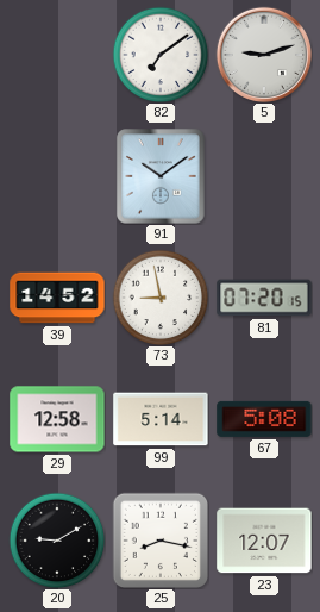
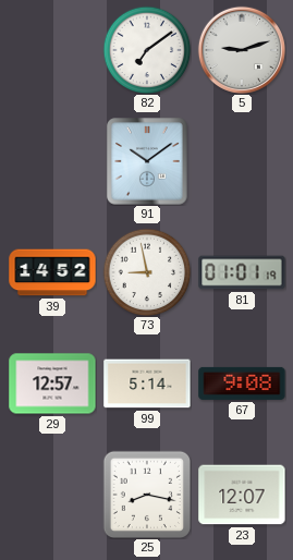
81: 07:20 -> 01:01 (242, 272)
29: 12:58 -> 12:57 (52, 384)
67: 5:08 -> 9:08 (242, 384)
20: 9:10 -> none (57, 541)
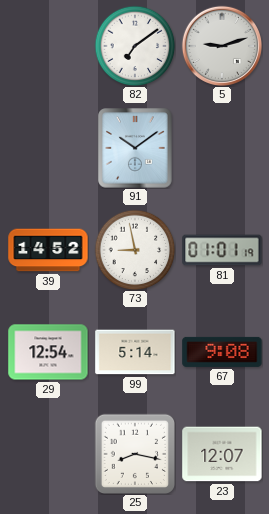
29: 12:57 -> 12:54 (48, 352)
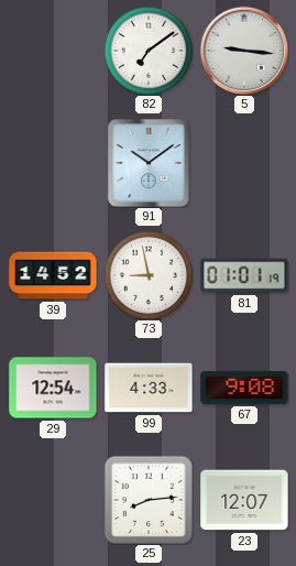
5: 9:12 -> 9:16 (243, 50)
99: 5:14 -> 4:33 (149, 388)
25: 8:17 -> 8:14 (147, 499)
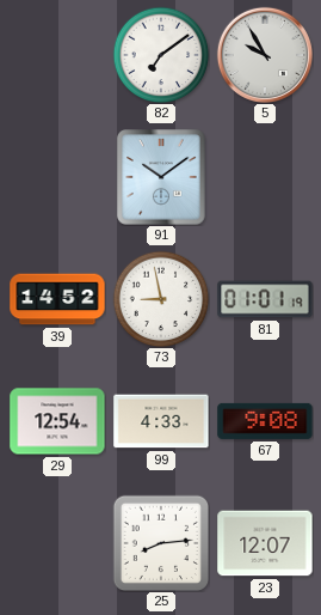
5: 9:16 -> 9:55 (264, 54)
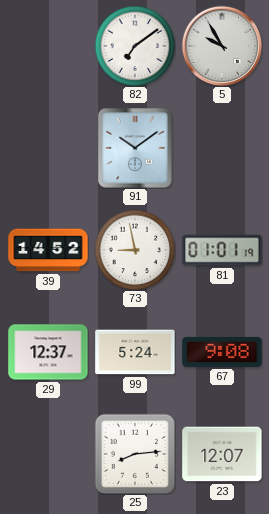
29: 12:54 -> 12:37 (48, 352)
99: 4:33 -> 5:24 (135, 352)
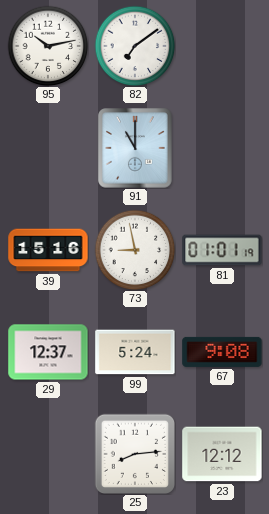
95: none -> 10:13 (48, 46)
5: 9:55 -> none (221, 45)
91: 10:09 -> 11:00 (135, 148)
39: 14:52 -> 15:16 (48, 250)
23: 12:07 -> 12:12 (222, 454)
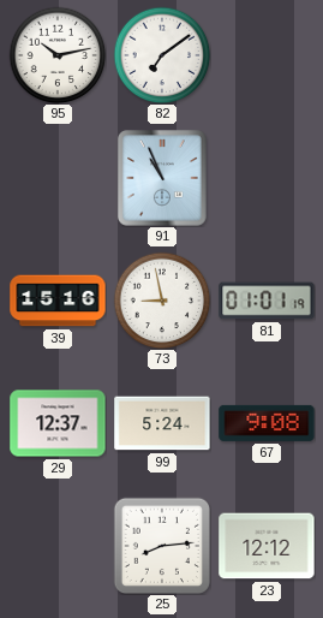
91: 11:00 -> 10:56 (162, 178)
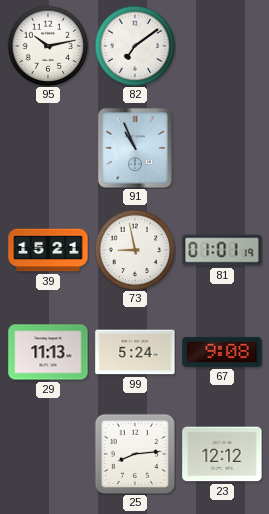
39: 15:16 -> 15:21 (48, 250)
29: 12:37 -> 11:13 (48, 352)
